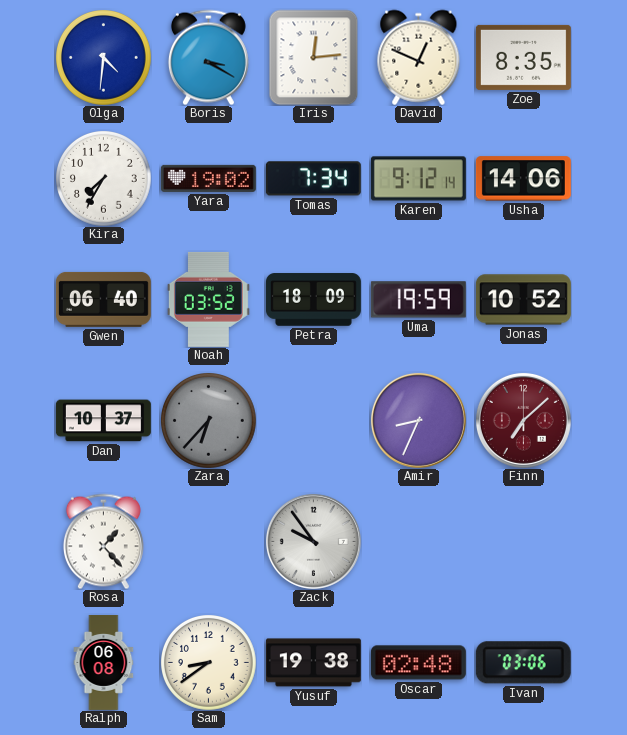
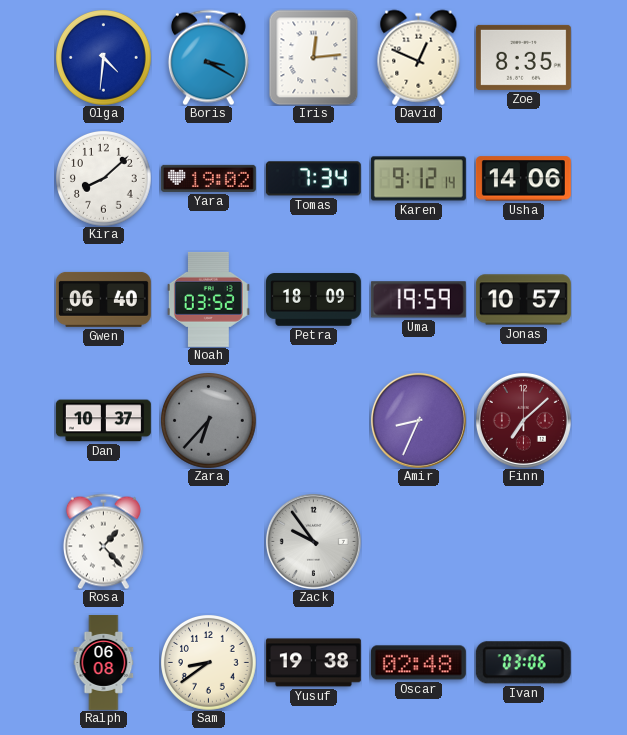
Kira: 7:35 -> 8:08 (104, 179)
Jonas: 10:52 -> 10:57 (523, 300)
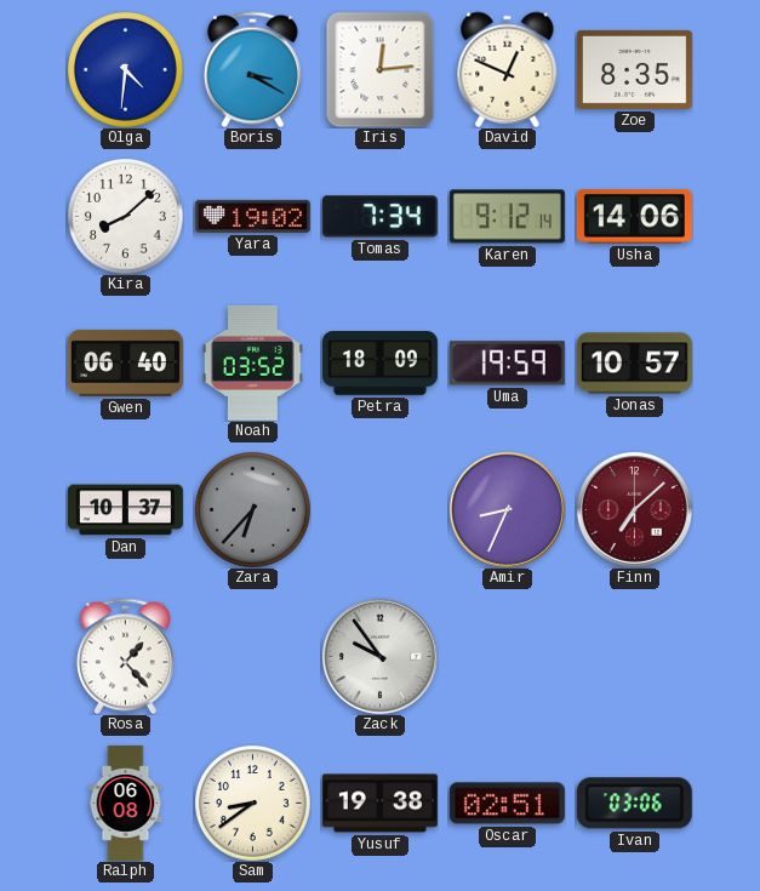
Oscar: 02:48 -> 02:51 (507, 804)
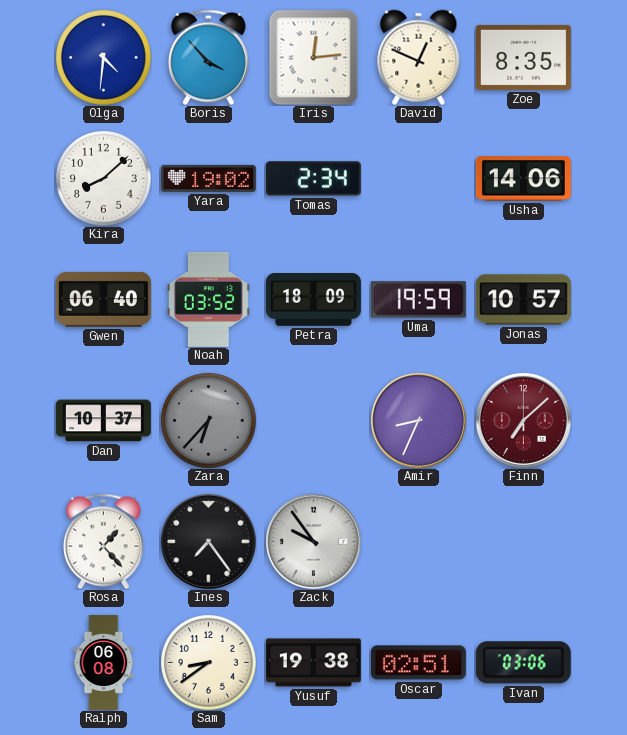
Boris: 3:20 -> 3:53 (208, 57)
Tomas: 7:34 -> 2:34 (313, 179)
Karen: 9:12 -> none (507, 217)
Ines: none -> 7:24 (208, 541)
